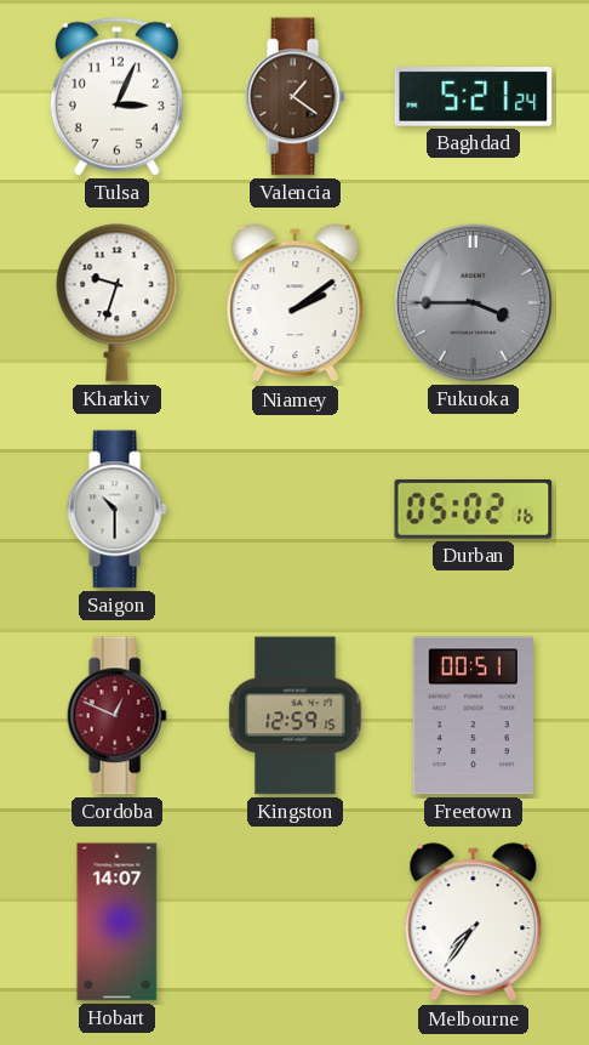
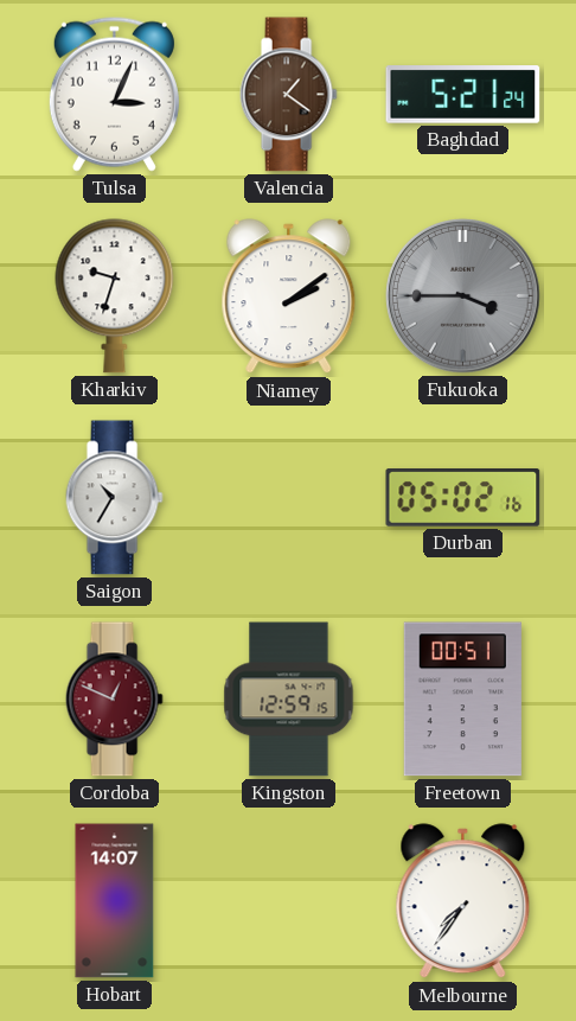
Saigon: 10:30 -> 10:35 (114, 498)
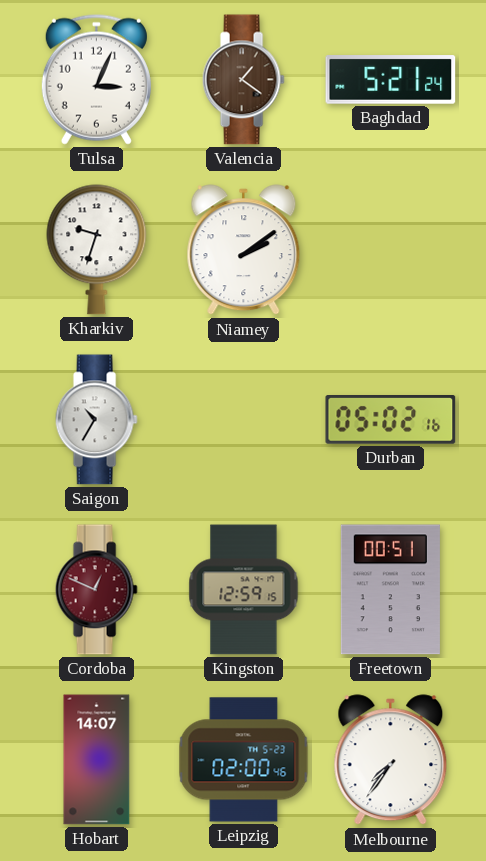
Fukuoka: 3:45 -> none (463, 296)
Leipzig: none -> 02:00 (244, 760)
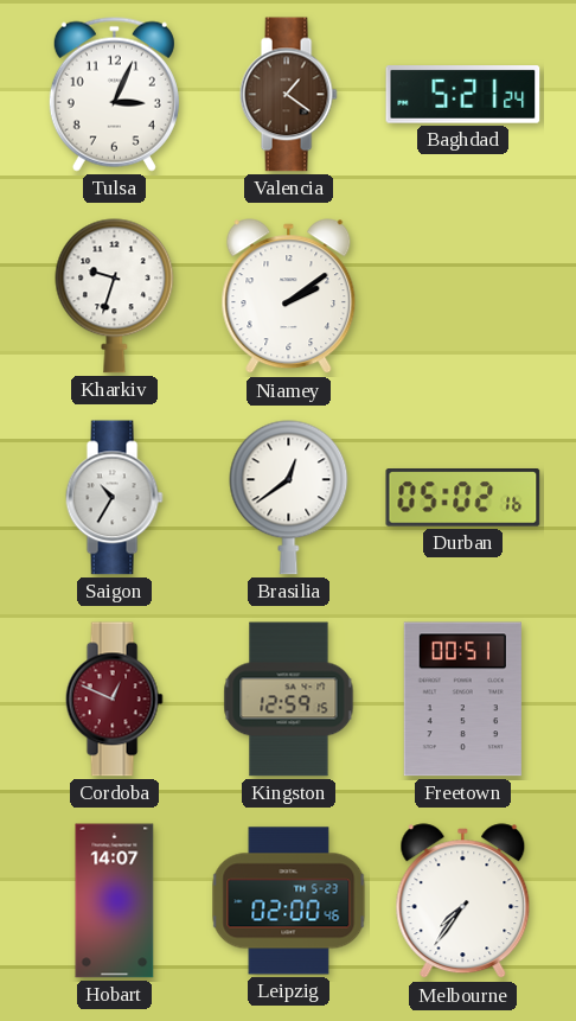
Brasilia: none -> 12:39 (289, 498)
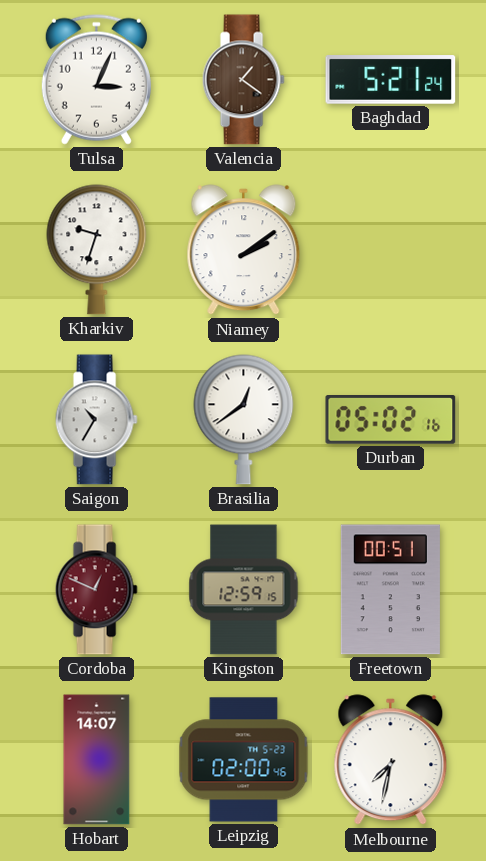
Melbourne: 7:36 -> 7:32 (391, 760)
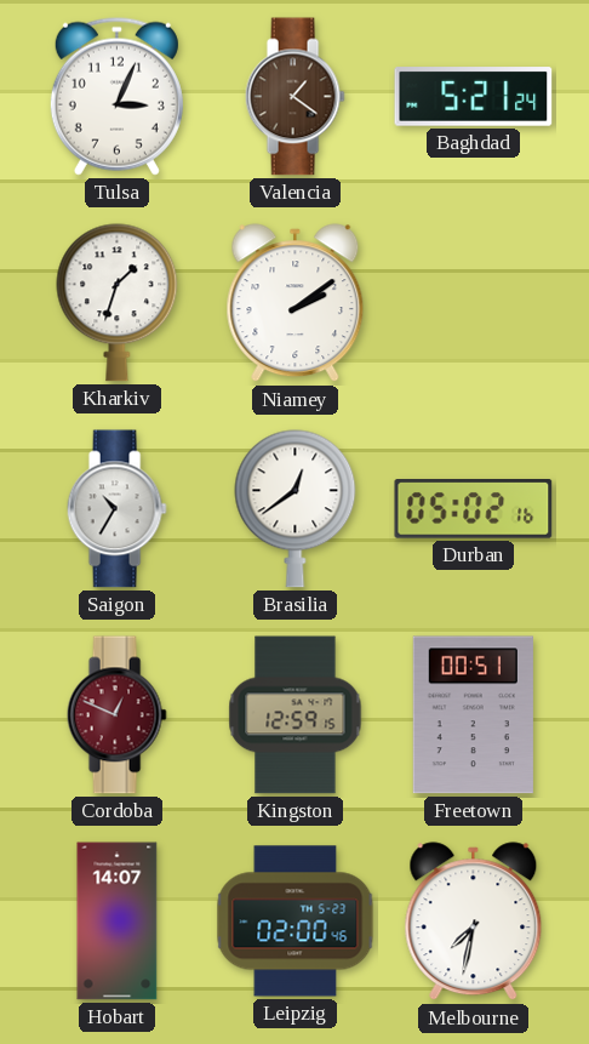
Kharkiv: 9:33 -> 1:33 (118, 303)
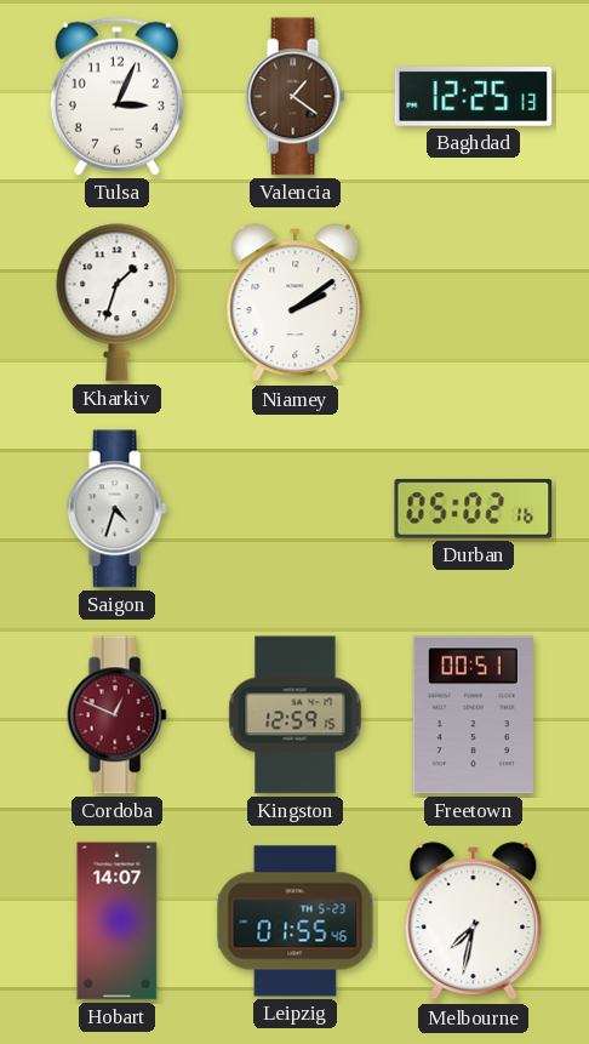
Baghdad: 5:21 -> 12:25 (474, 97)
Saigon: 10:35 -> 4:33 (116, 509)
Brasilia: 12:39 -> none (296, 509)
Leipzig: 02:00 -> 01:55 (296, 922)
